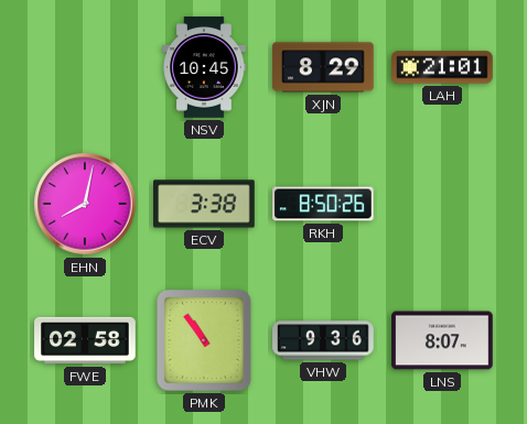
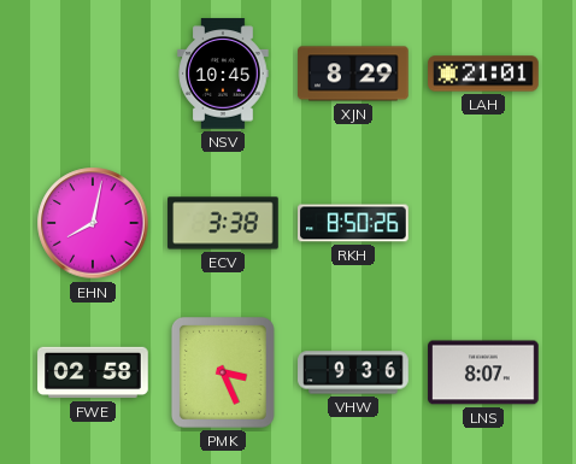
PMK: 10:54 -> 3:26 (223, 372)
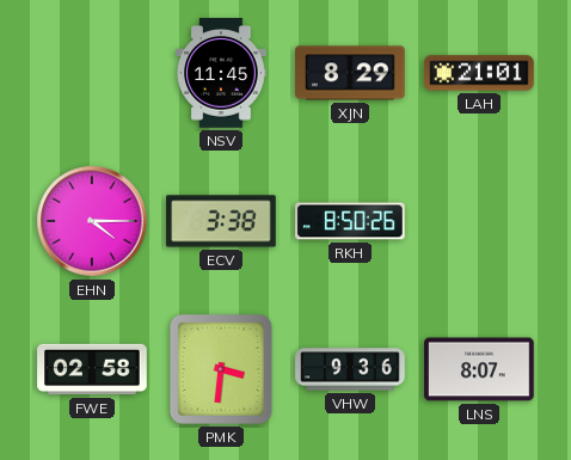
NSV: 10:45 -> 11:45 (221, 73)
EHN: 8:02 -> 4:15 (92, 221)
PMK: 3:26 -> 3:31 (221, 369)
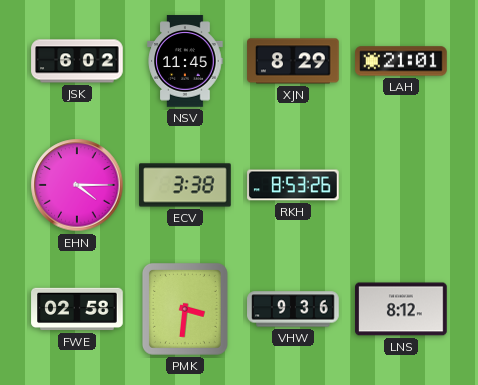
JSK: none -> 6:02 (77, 61)
RKH: 8:50 -> 8:53 (293, 185)
LNS: 8:07 -> 8:12 (401, 309)
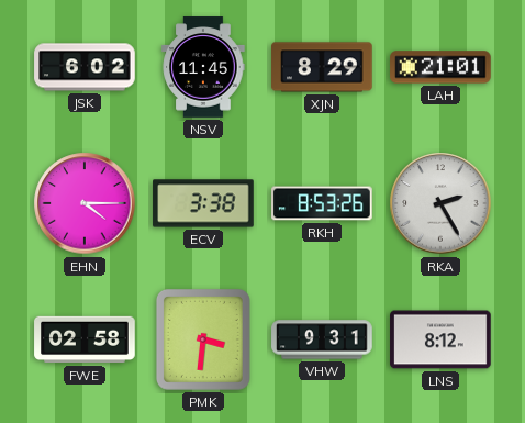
RKA: none -> 2:25 (440, 203)
VHW: 9:36 -> 9:31 (322, 339)
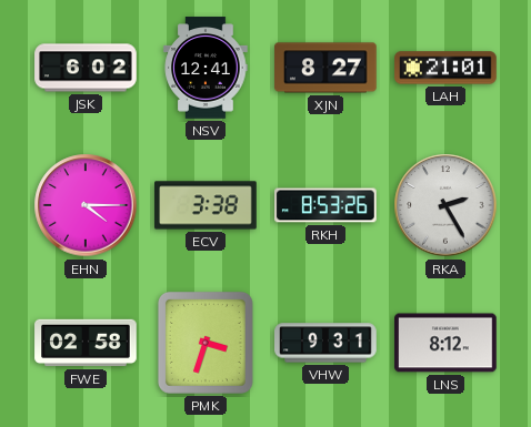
NSV: 11:45 -> 12:41 (206, 68)
XJN: 8:29 -> 8:27 (325, 68)
PMK: 3:31 -> 3:33 (206, 343)
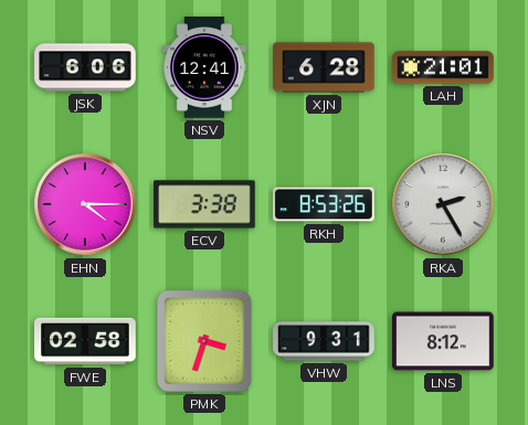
JSK: 6:02 -> 6:06 (85, 67)
XJN: 8:27 -> 6:28 (324, 67)
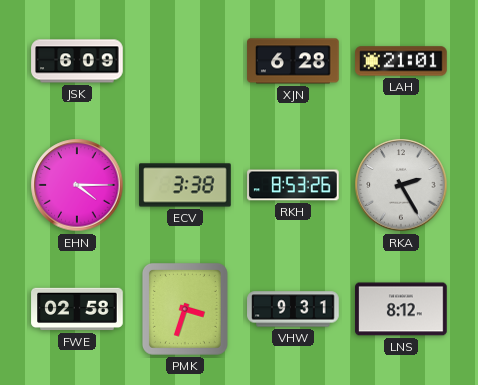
JSK: 6:06 -> 6:09 (77, 61)
NSV: 12:41 -> none (204, 67)
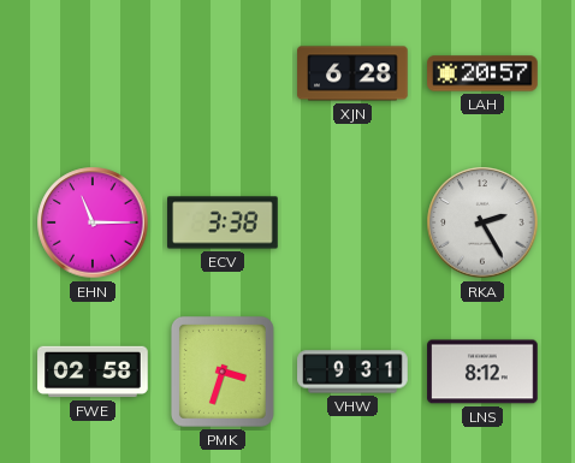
JSK: 6:09 -> none (77, 61)
LAH: 21:01 -> 20:57 (482, 73)
EHN: 4:15 -> 11:15 (93, 222)
RKH: 8:53 -> none (293, 185)
